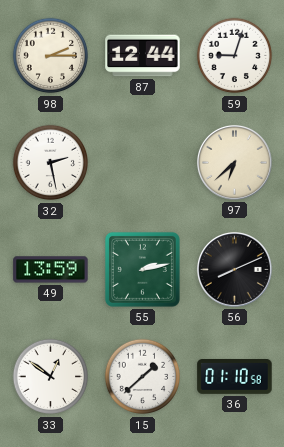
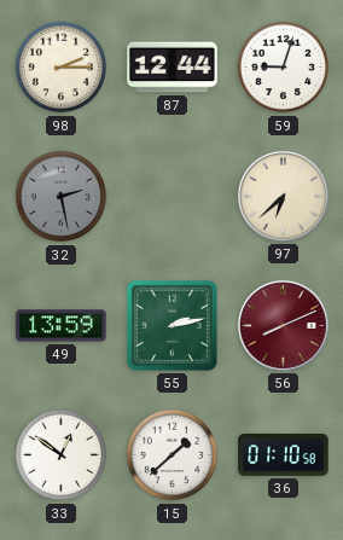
32 dial: white -> grey (62, 197)
56 dial: black -> burgundy (283, 325)
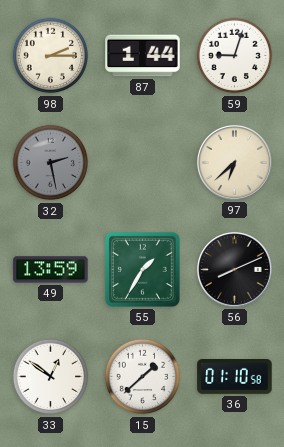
87: 12:44 -> 1:44 (143, 56)
55: 2:13 -> 1:35 (142, 269)
56 dial: burgundy -> black (234, 269)
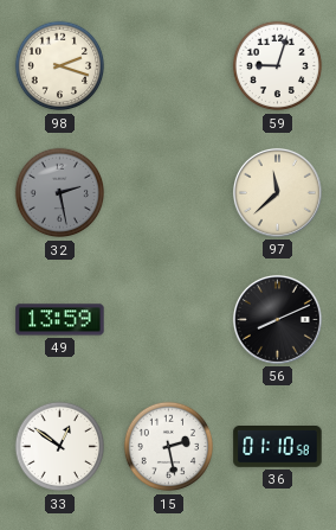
98: 2:15 -> 2:18 (60, 66)
87: 1:44 -> none (143, 56)
97: 6:38 -> 11:38 (277, 192)
55: 1:35 -> none (142, 269)
15: 1:38 -> 2:28 (169, 447)
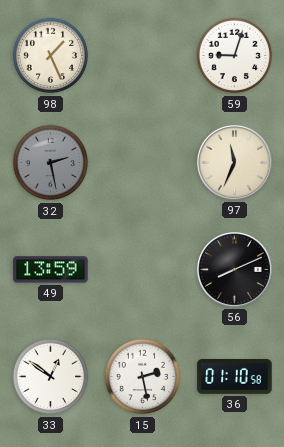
98: 2:18 -> 1:26 (51, 56)
97: 11:38 -> 11:34 (234, 162)
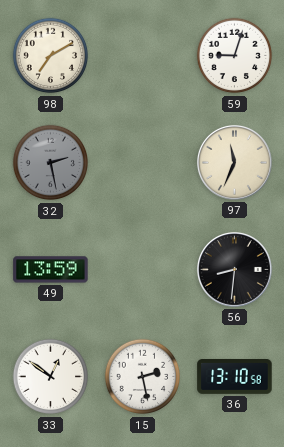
98: 1:26 -> 7:10 (51, 56)
56: 8:11 -> 8:31 (234, 269)
36: 01:10 -> 13:10 (235, 377)
